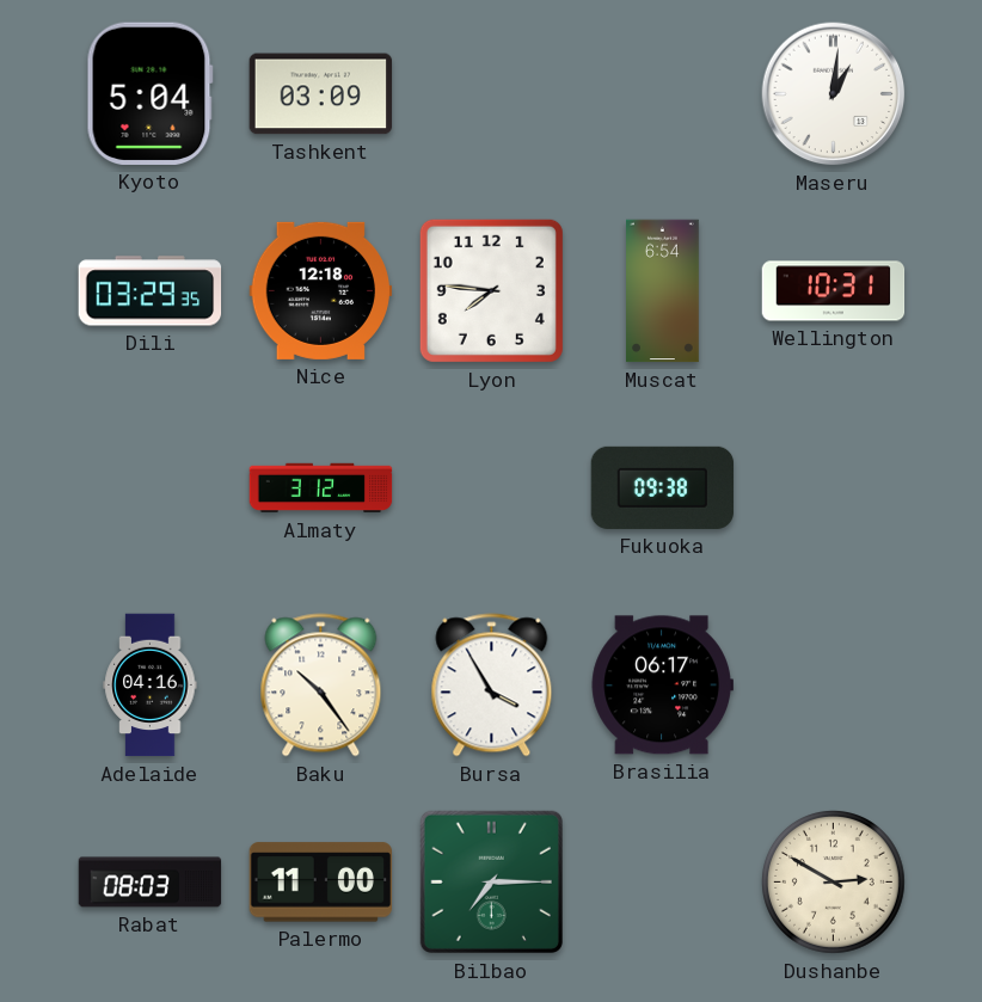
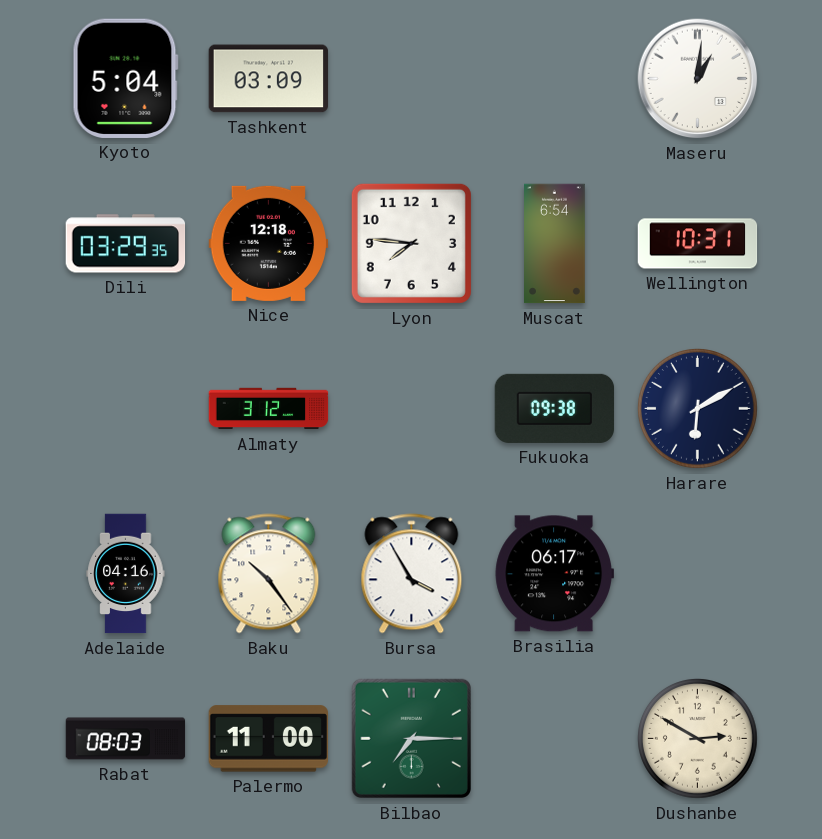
Harare: none -> 6:10 (698, 409)
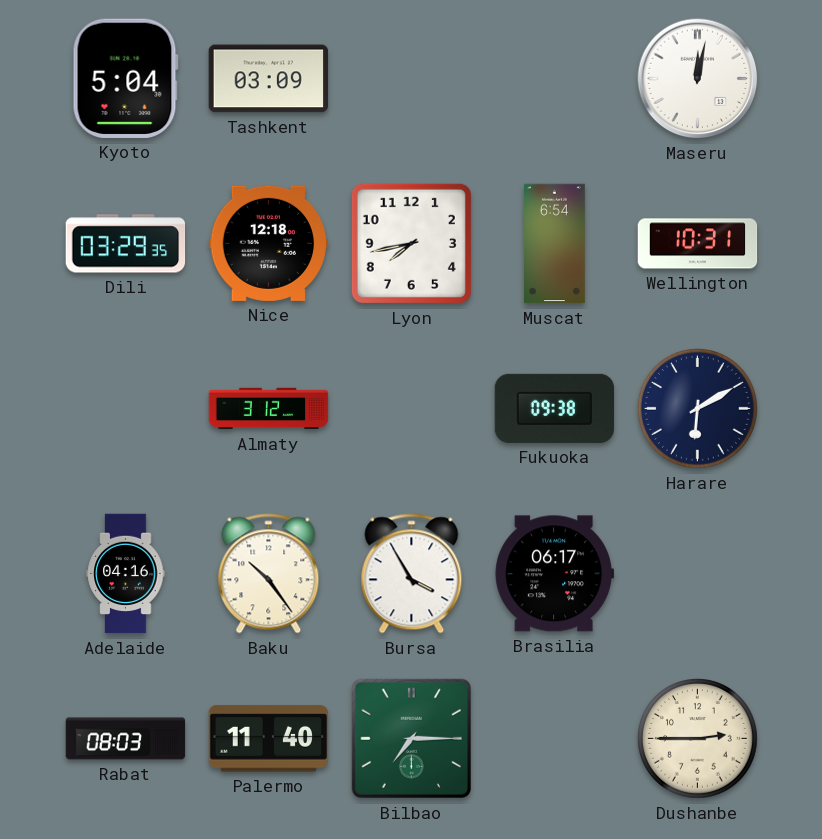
Maseru: 1:01 -> 12:02 (698, 79)
Lyon: 7:46 -> 7:43 (411, 243)
Palermo: 11:00 -> 11:40 (269, 739)
Dushanbe: 2:50 -> 2:45 (698, 739)
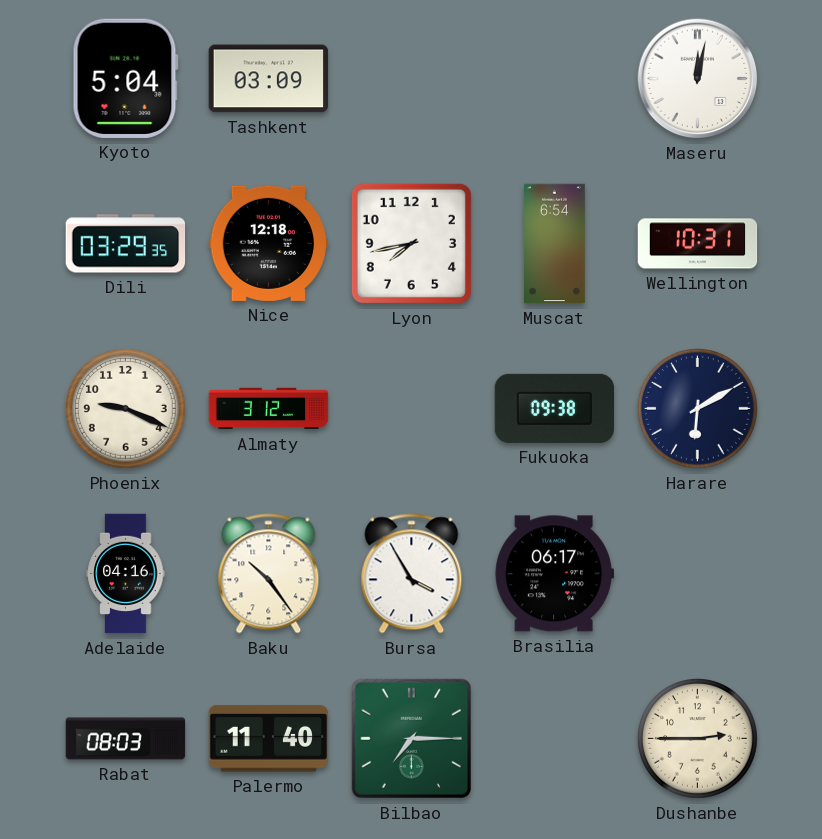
Phoenix: none -> 9:19 (126, 409)
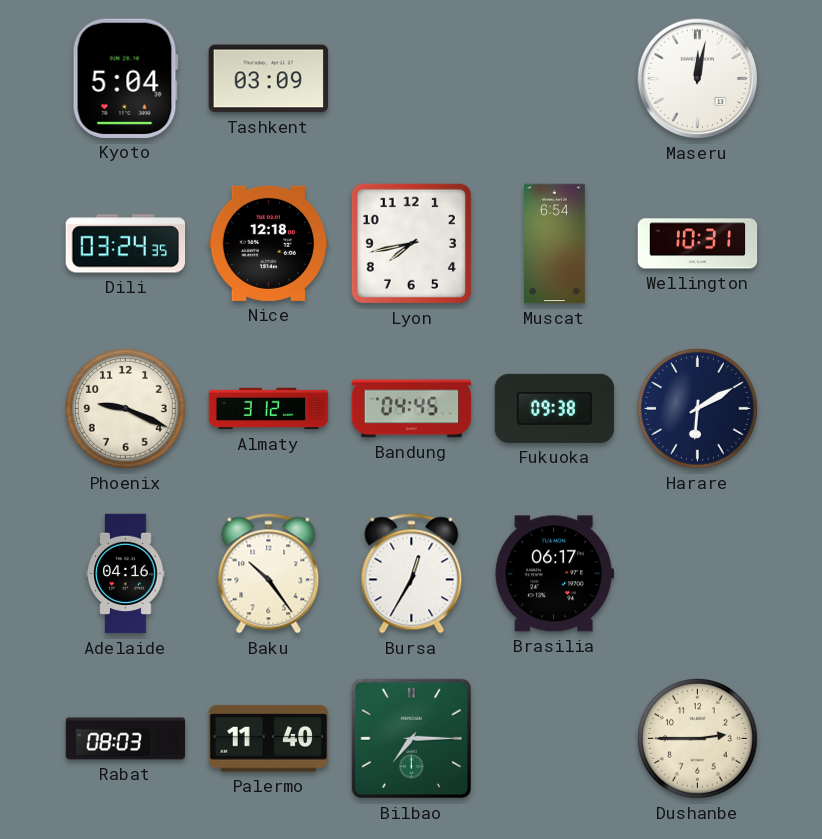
Dili: 03:29 -> 03:24 (126, 244)
Bandung: none -> 04:45 (412, 409)
Bursa: 3:55 -> 12:35 (412, 574)
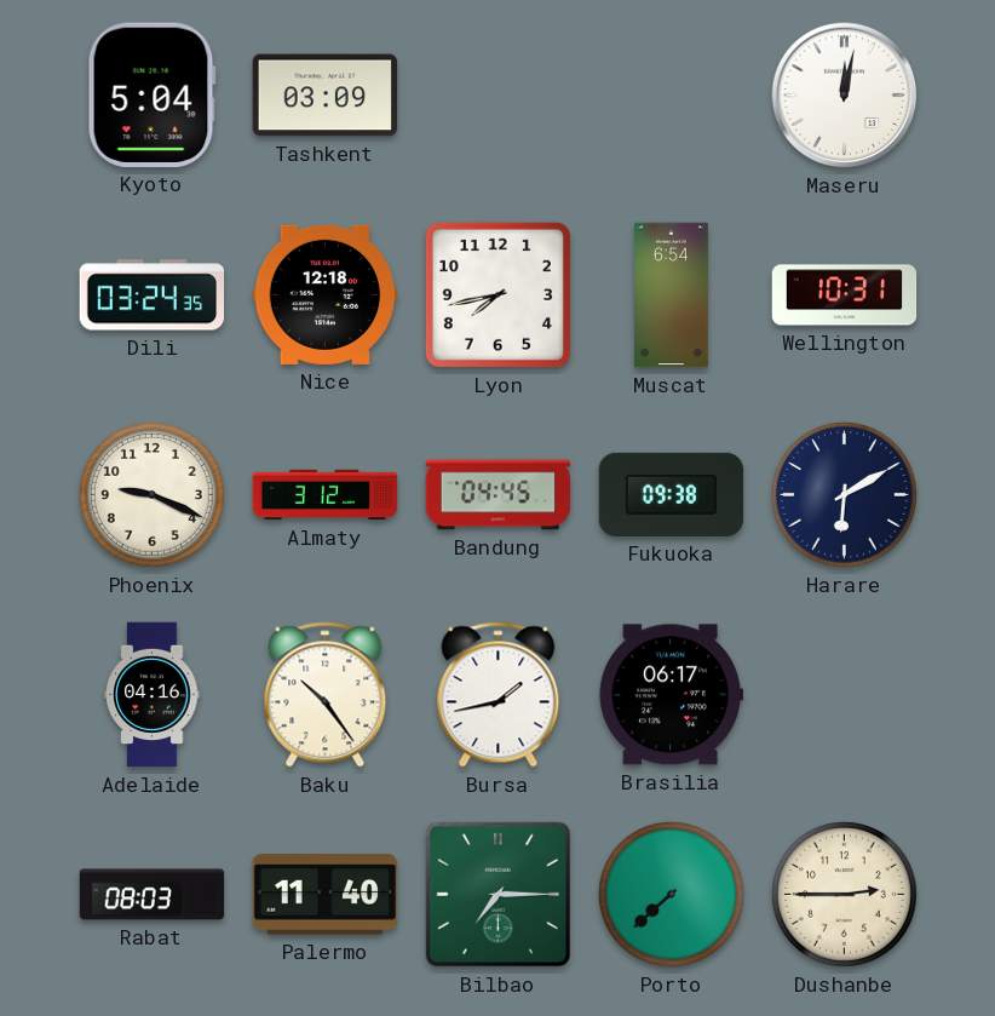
Bursa: 12:35 -> 1:43 (499, 695)
Porto: none -> 7:38 (672, 895)
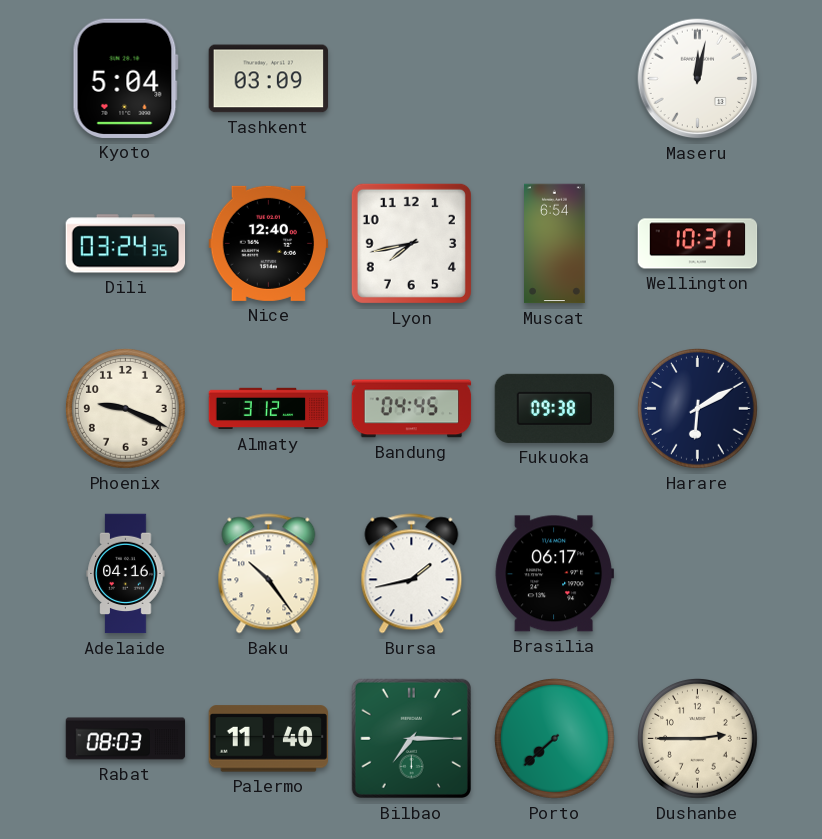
Nice: 12:18 -> 12:40 (269, 243)
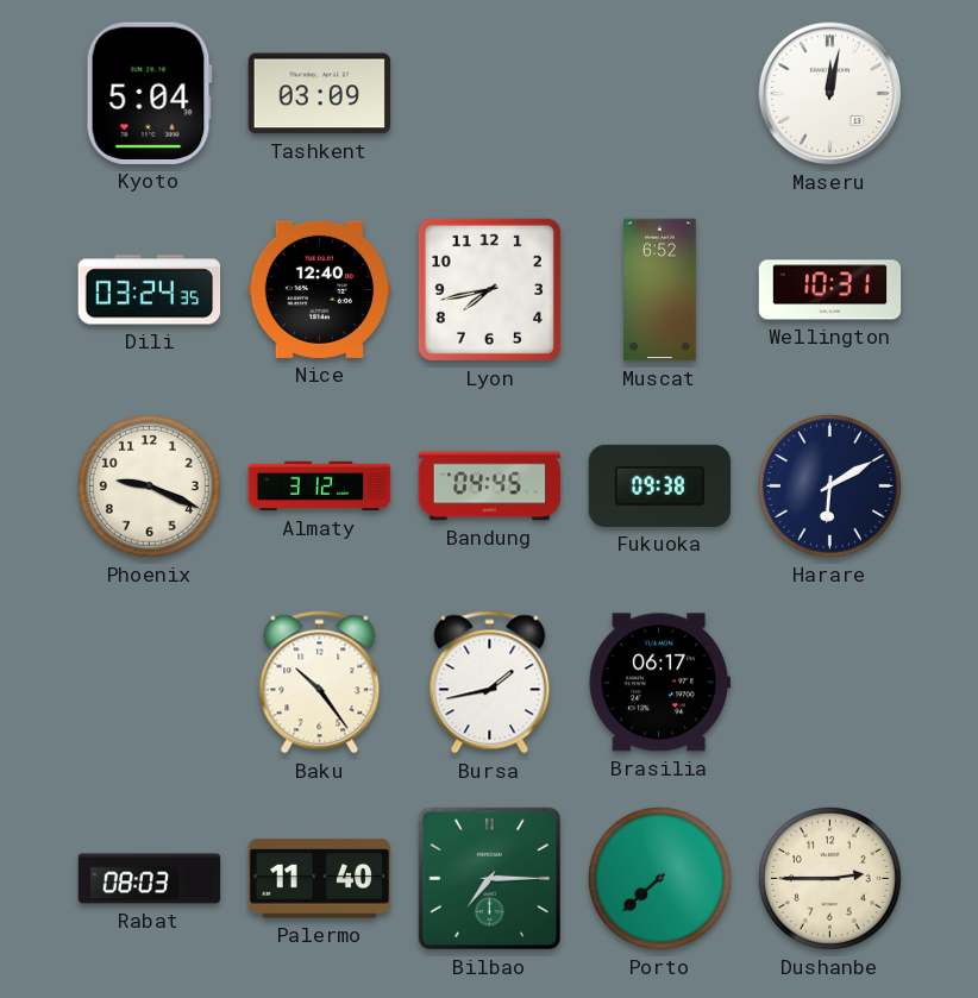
Muscat: 6:54 -> 6:52 (660, 290)
Adelaide: 04:16 -> none (126, 574)
